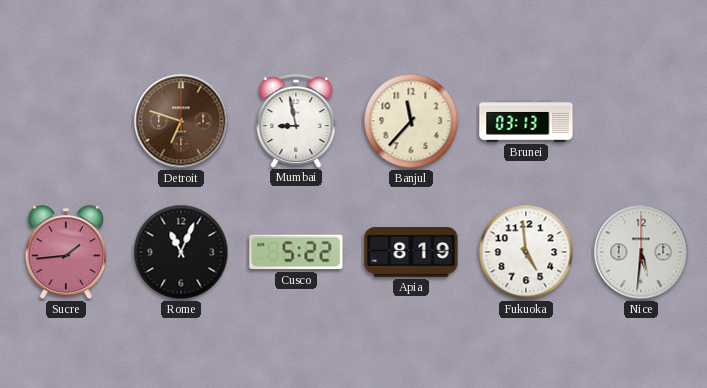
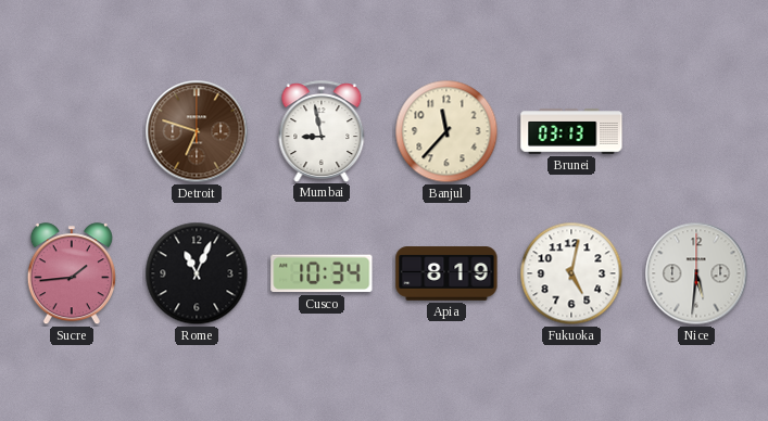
Cusco: 5:22 -> 10:34 (322, 273)
Fukuoka: 4:59 -> 5:02 (571, 273)
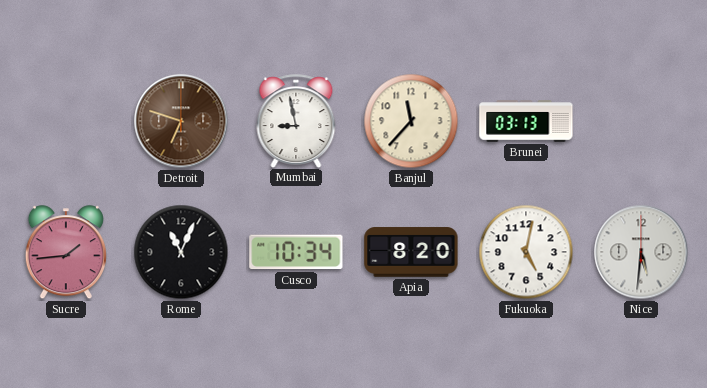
Apia: 8:19 -> 8:20 (411, 252)
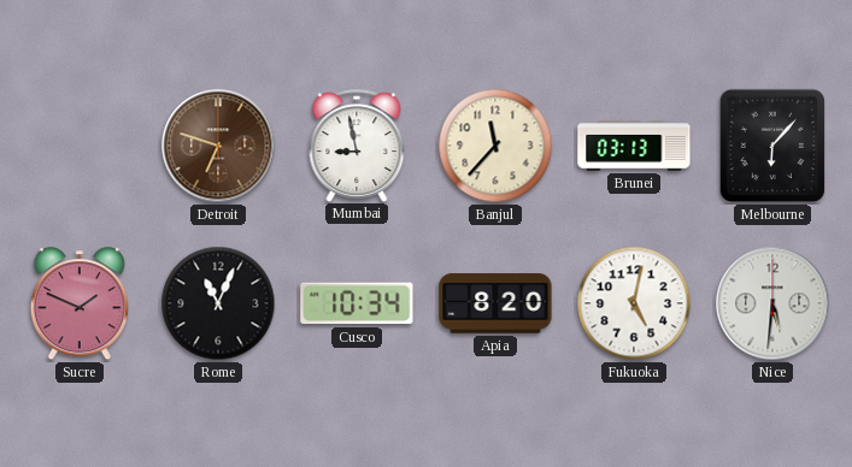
Melbourne: none -> 6:07 (771, 146)
Sucre: 1:44 -> 1:49 (80, 305)
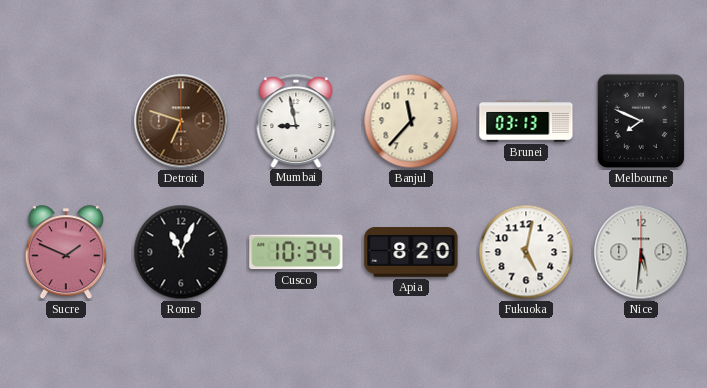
Melbourne: 6:07 -> 7:49 (640, 121)
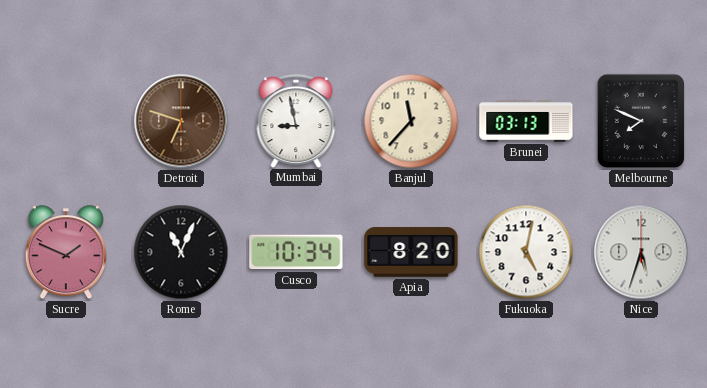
Nice: 5:31 -> 5:33 (641, 252)
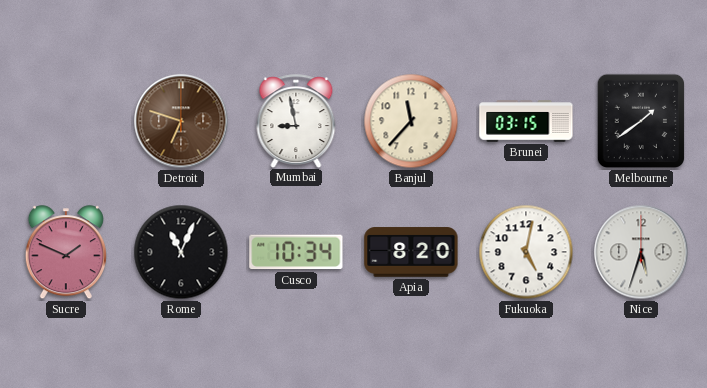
Brunei: 03:13 -> 03:15 (526, 121)
Melbourne: 7:49 -> 1:39 (640, 121)
